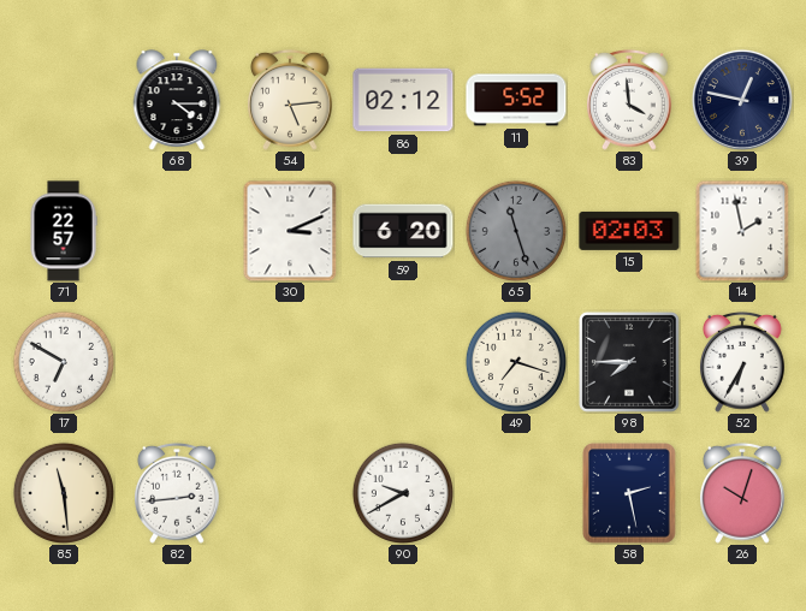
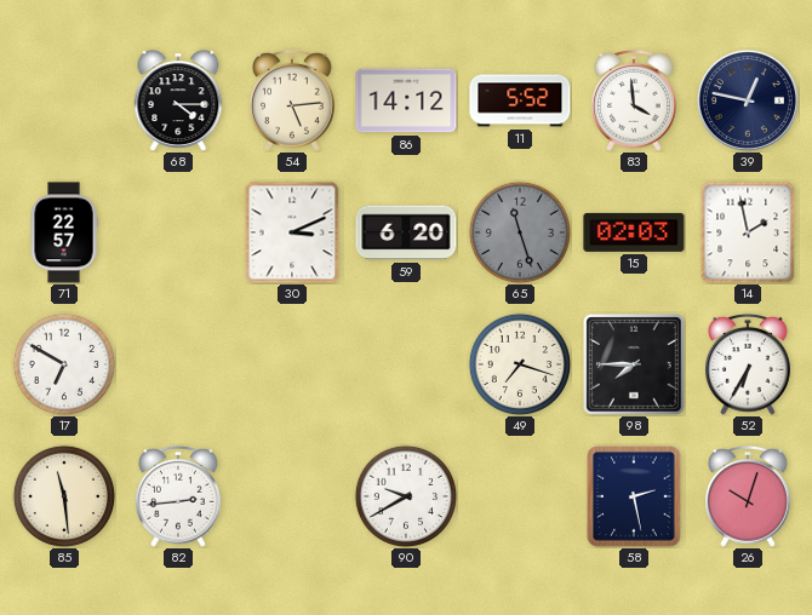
86: 02:12 -> 14:12 (406, 100)
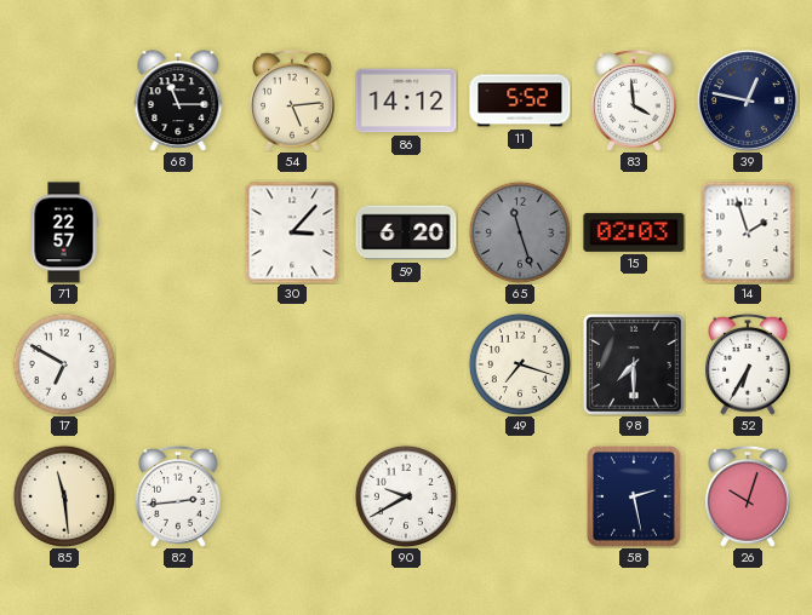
68: 4:15 -> 11:15 (178, 100)
30: 3:11 -> 3:07 (292, 232)
14: 1:58 -> 1:57 (748, 232)
98: 7:45 -> 7:30 (634, 364)
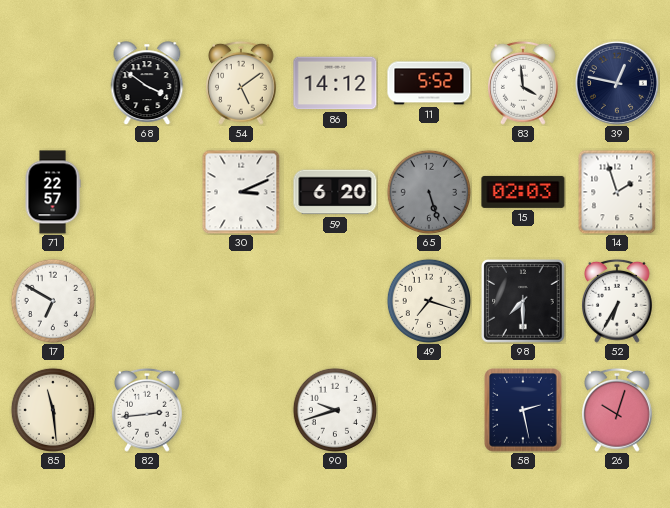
68: 11:15 -> 3:51 (147, 83)
54: 5:14 -> 5:09 (242, 83)
30: 3:07 -> 3:11 (241, 192)
65: 11:27 -> 5:27 (428, 191)
90: 9:40 -> 9:42 (334, 409)
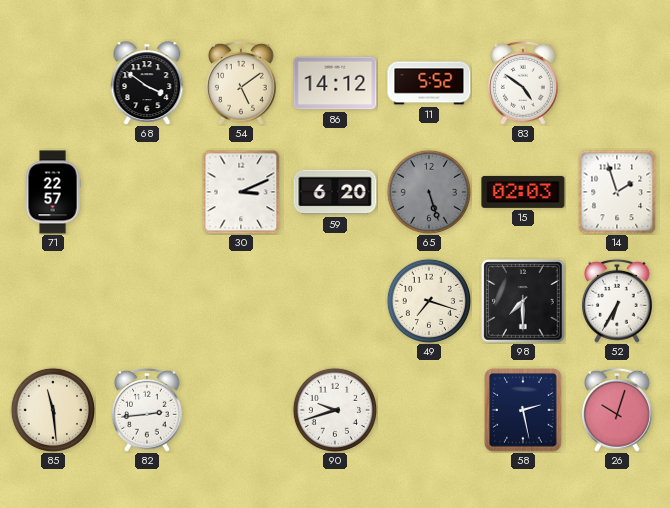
83: 3:59 -> 4:51 (524, 83)
39: 12:47 -> none (617, 83)
17: 6:50 -> none (52, 300)
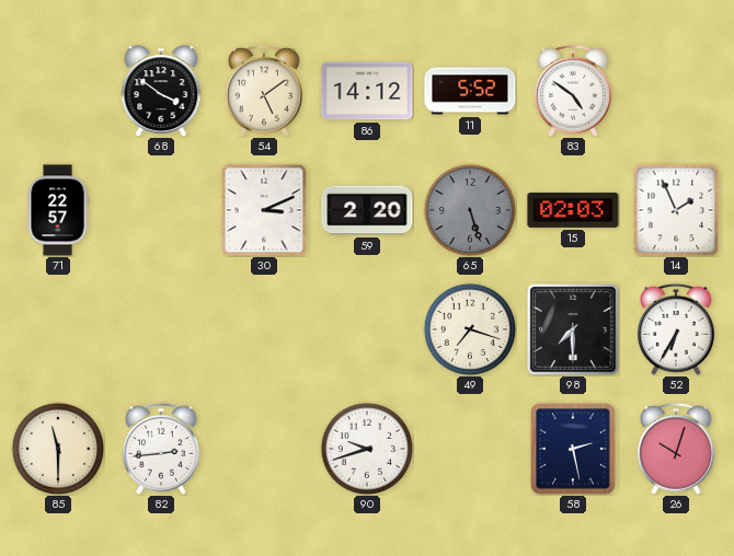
59: 6:20 -> 2:20 (367, 210)
14: 1:57 -> 1:56 (676, 210)
85: 11:29 -> 11:30 (57, 448)
